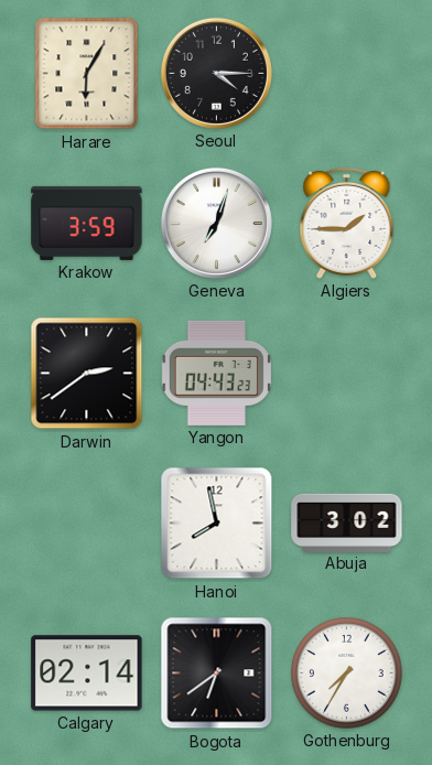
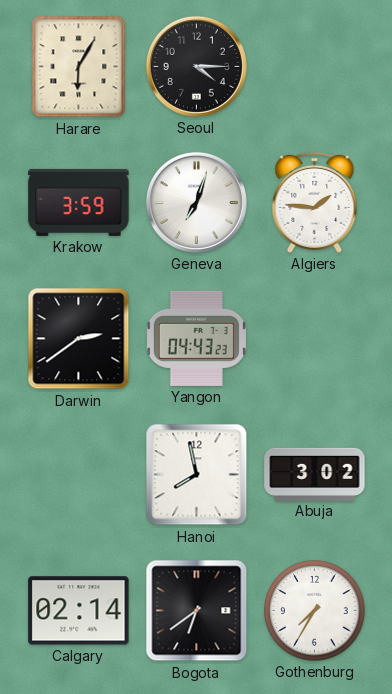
Algiers: 1:45 -> 1:46 (315, 202)
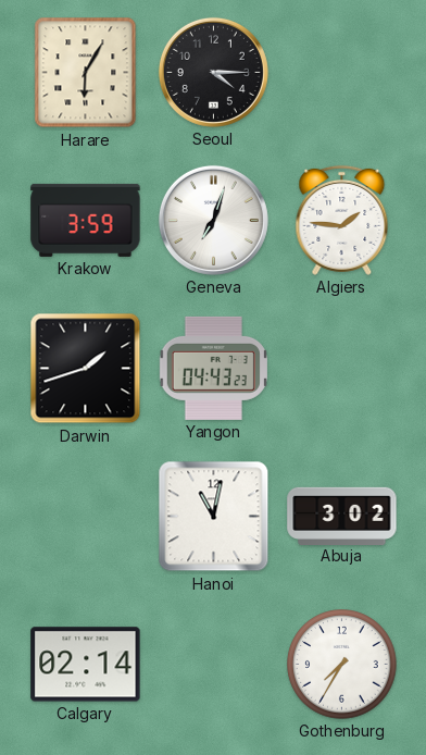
Darwin: 2:39 -> 1:42 (86, 369)
Hanoi: 7:58 -> 11:02 (214, 517)
Bogota: 6:39 -> none (197, 611)
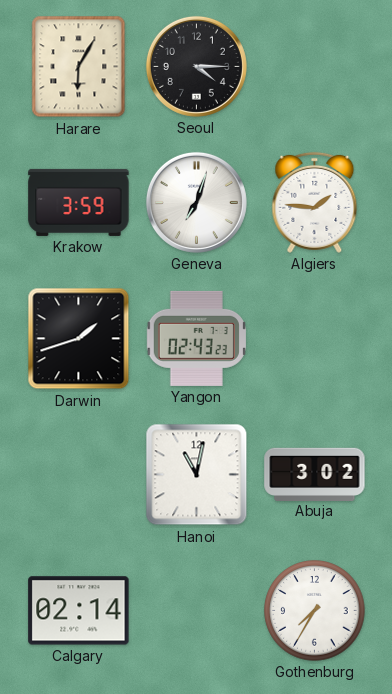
Yangon: 04:43 -> 02:43 (196, 338)
